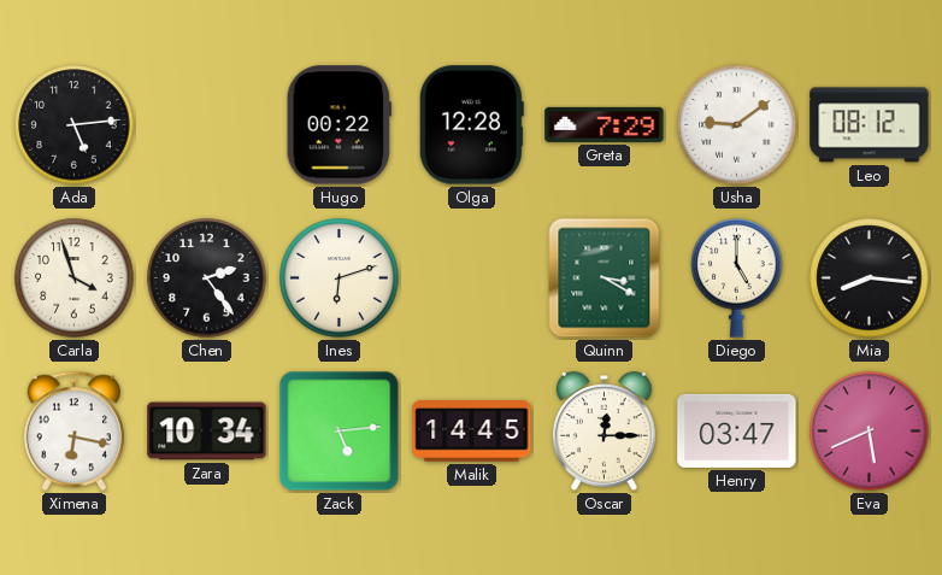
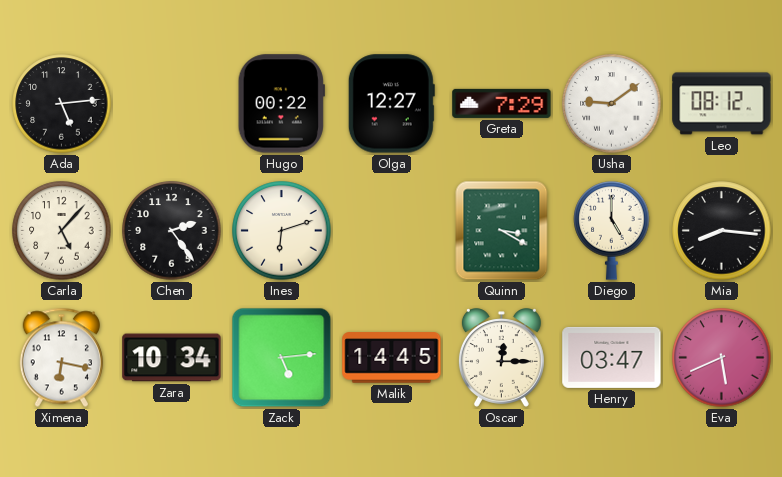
Olga: 12:28 -> 12:27 (391, 104)
Carla: 3:57 -> 5:07 (62, 231)
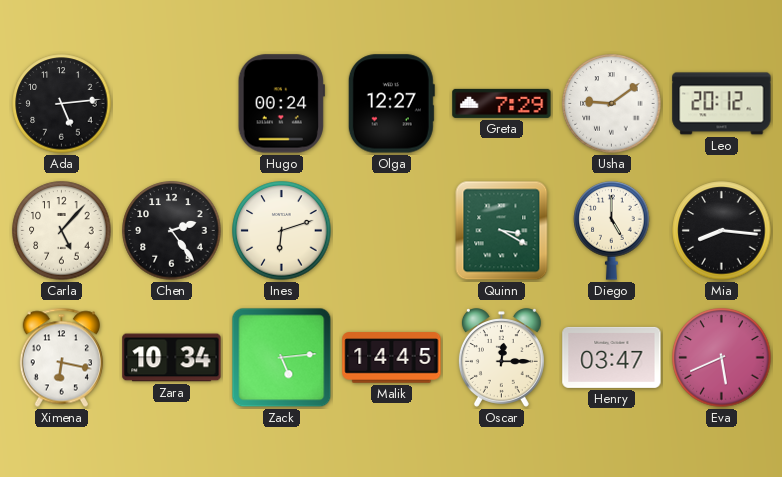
Hugo: 00:22 -> 00:24 (281, 104)
Leo: 08:12 -> 20:12 (722, 104)
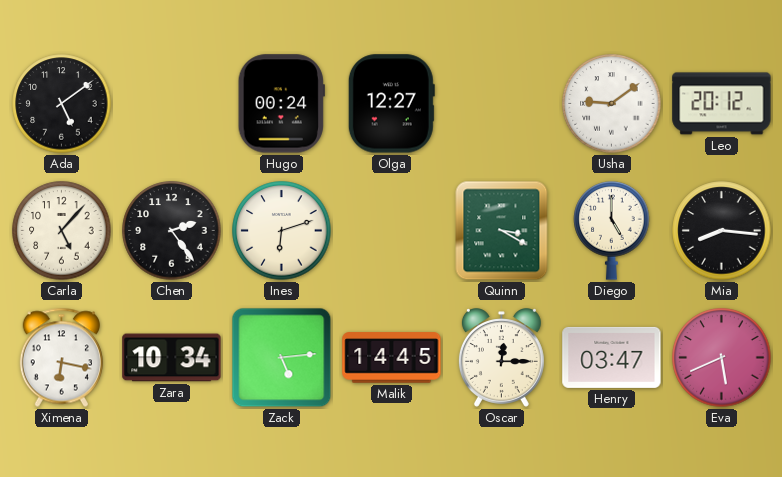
Ada: 5:14 -> 5:09 (62, 104)
Greta: 7:29 -> none (502, 103)
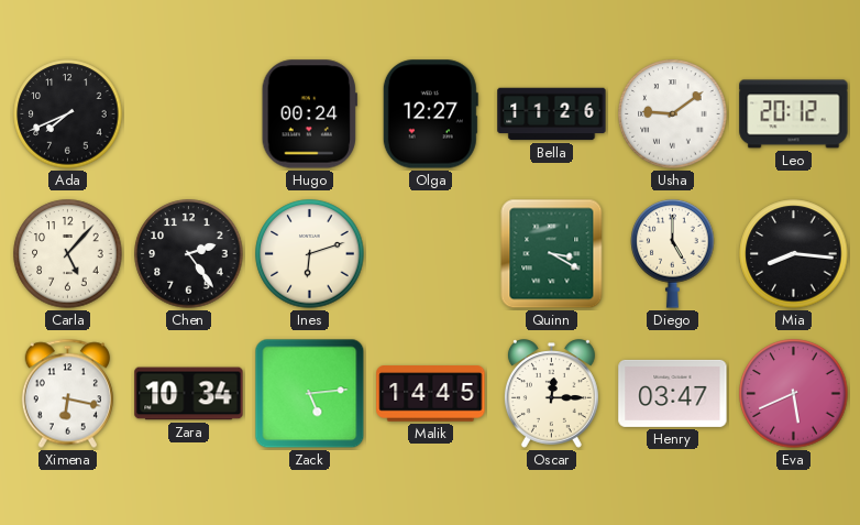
Ada: 5:09 -> 7:41 (68, 114)
Bella: none -> 11:26 (552, 114)
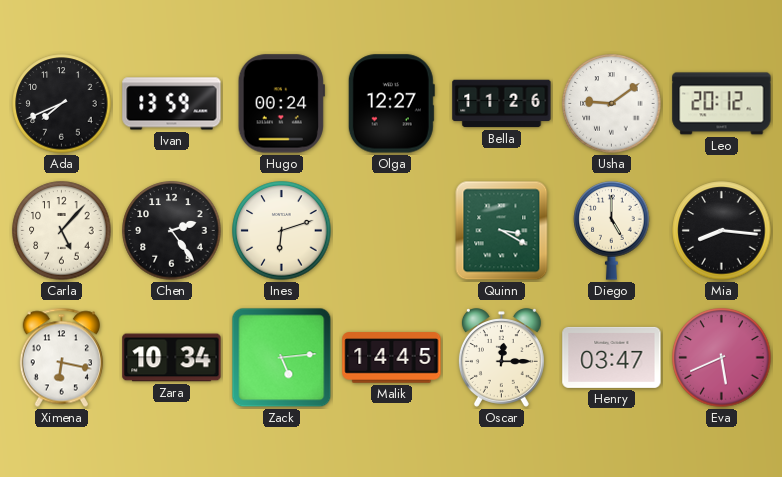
Ivan: none -> 13:59 (172, 104)
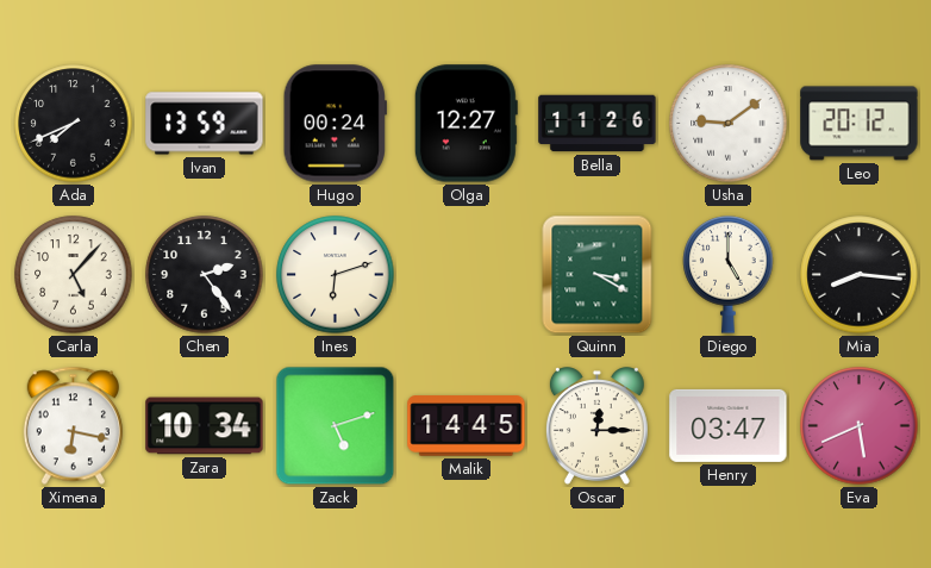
Zack: 5:14 -> 5:12 (336, 426)
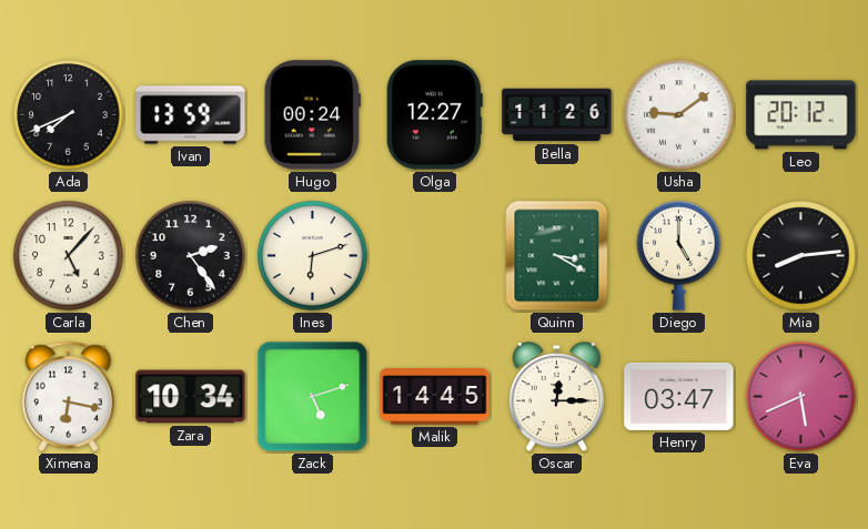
Mia: 8:16 -> 8:14 (801, 256)
